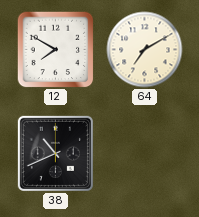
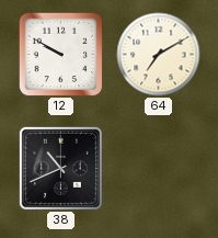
12: 7:50 -> 9:50 (60, 54)
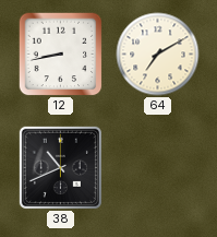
12: 9:50 -> 8:43 (60, 54)
